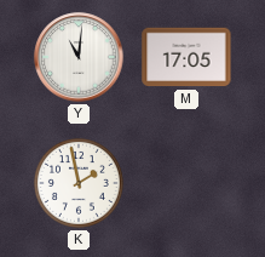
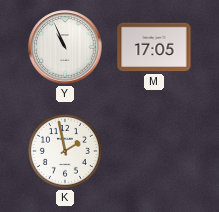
Y: 11:01 -> 10:56 (65, 47)
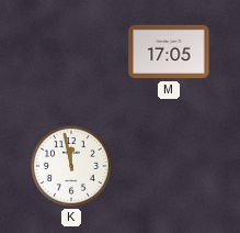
Y: 10:56 -> none (65, 47)
K: 1:58 -> 11:58 (71, 166)
